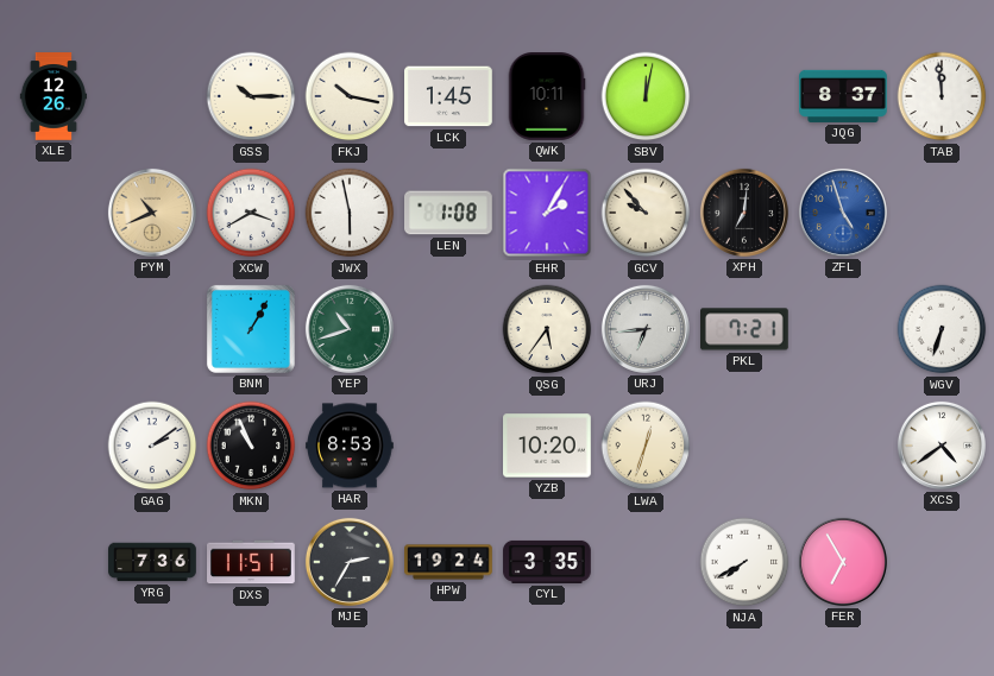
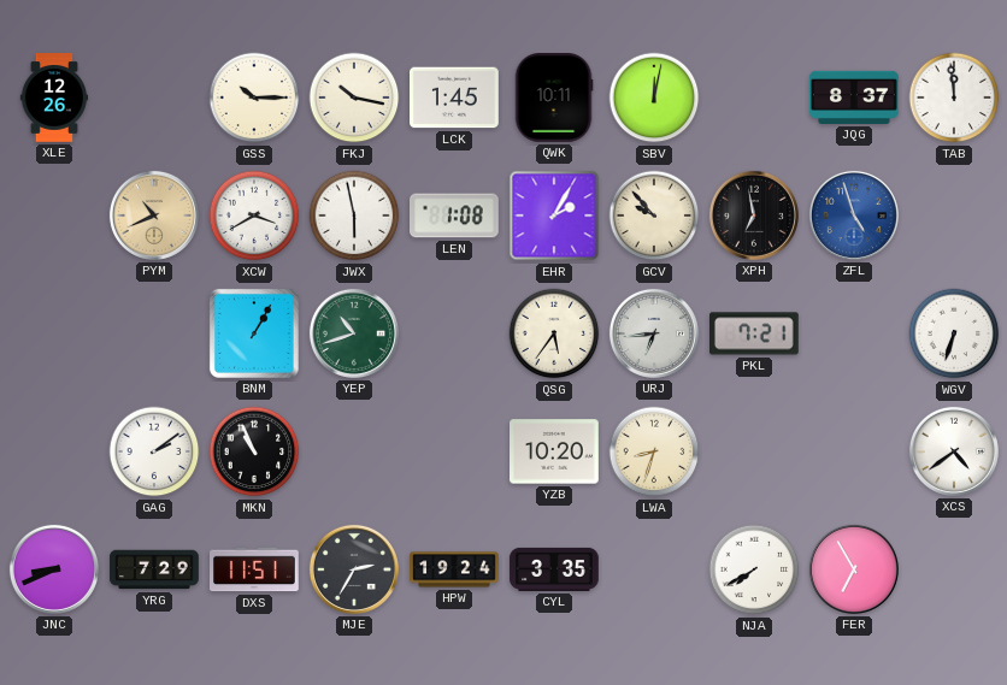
XPH: 7:01 -> 6:58 (754, 215)
HAR: 8:53 -> none (350, 446)
LWA: 12:33 -> 8:33 (654, 451)
JNC: none -> 8:41 (54, 569)
YRG: 7:36 -> 7:29 (154, 569)
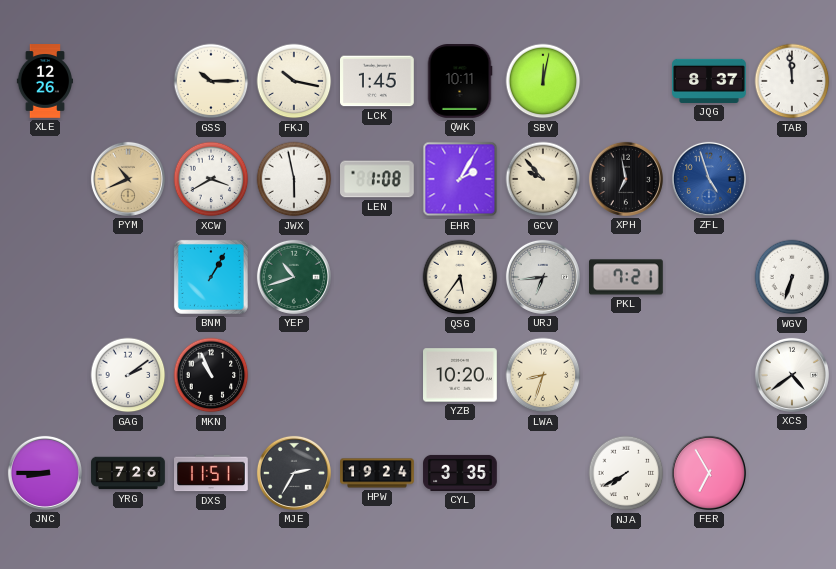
JNC: 8:41 -> 8:45 (45, 473)
YRG: 7:29 -> 7:26 (128, 473)
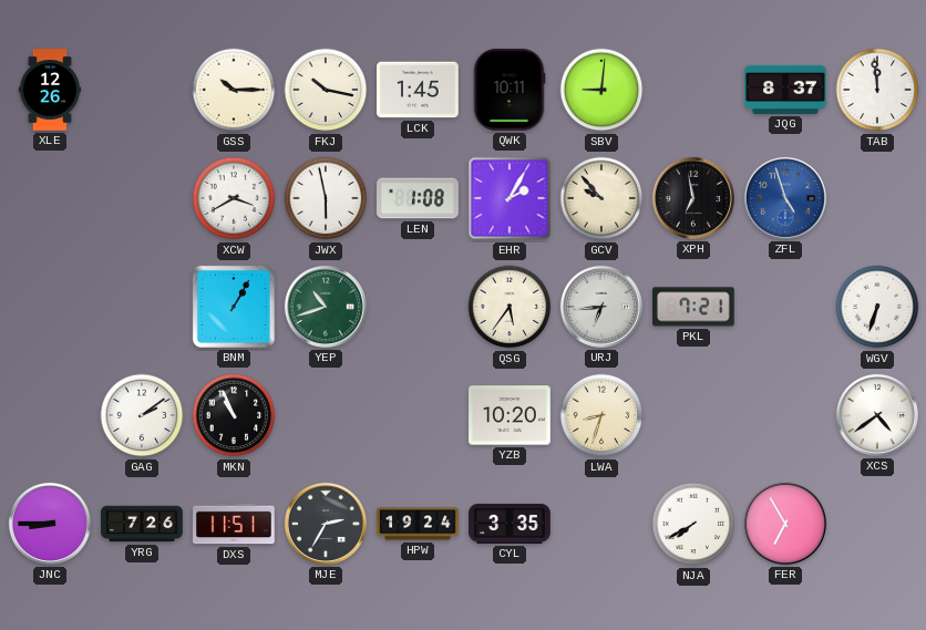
SBV: 12:02 -> 9:01 (601, 90)
PYM: 10:41 -> none (128, 179)
